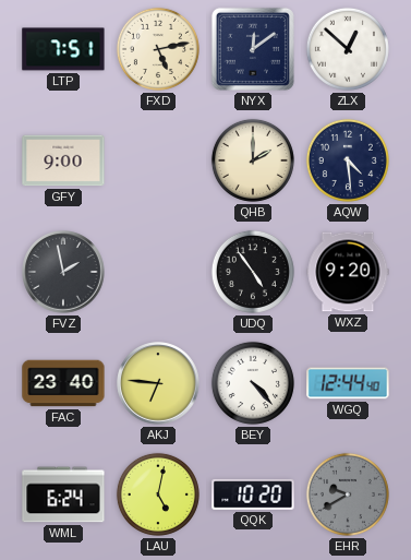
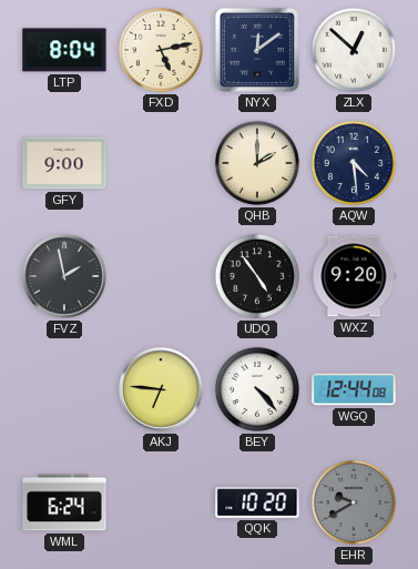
LTP: 7:51 -> 8:04 (64, 50)
FAC: 23:40 -> none (63, 383)
WGQ: 12:44:40 -> 12:44:08 (354, 389)
LAU: 5:02 -> none (158, 495)
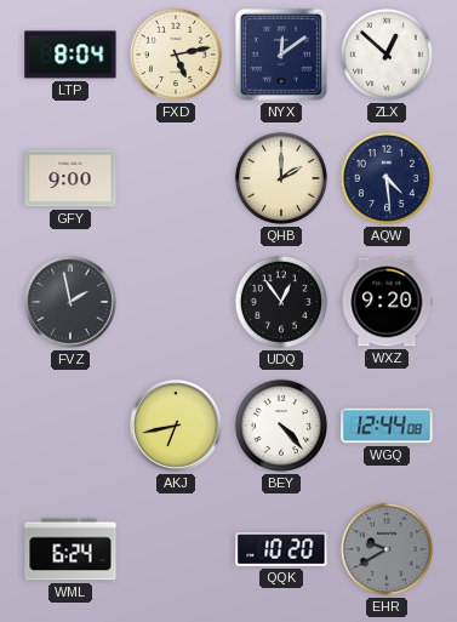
UDQ: 4:54 -> 12:54 (281, 302)
AKJ: 6:46 -> 6:43 (176, 426)
